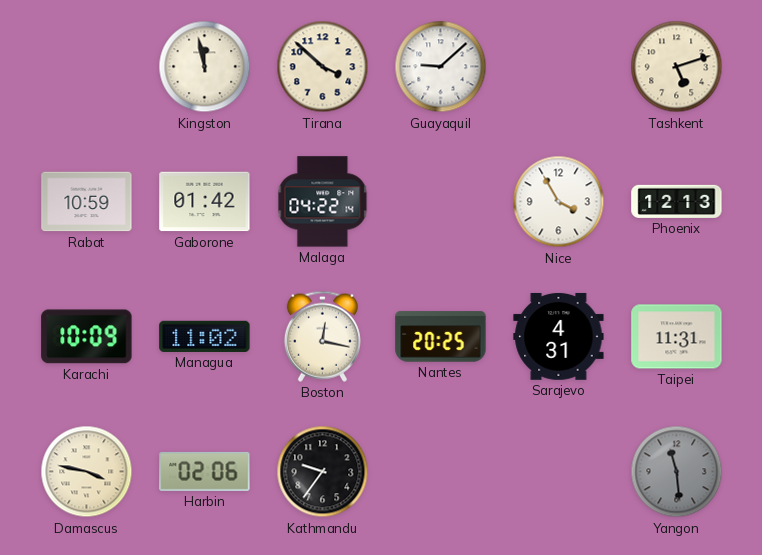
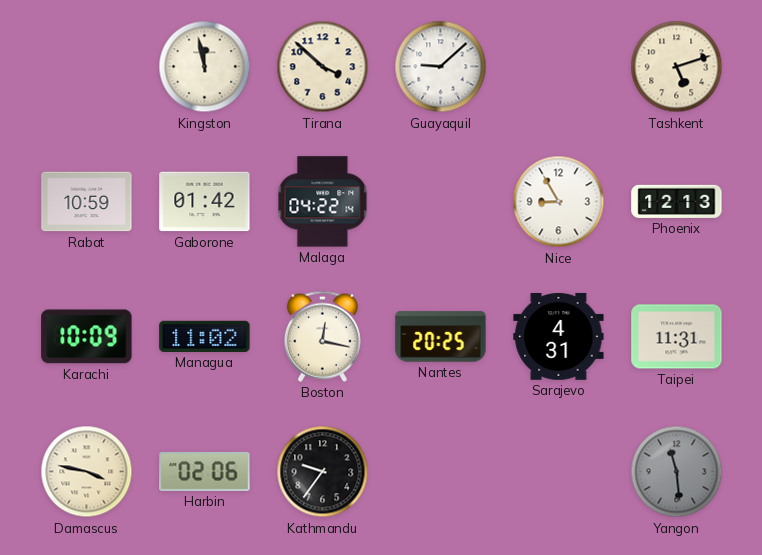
Nice: 3:55 -> 8:55 (559, 202)
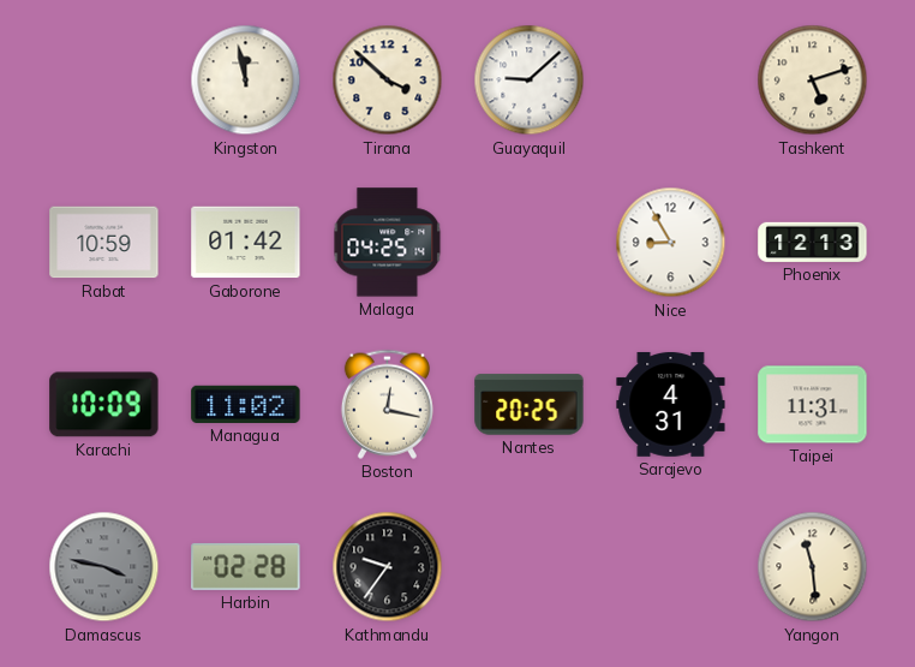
Malaga: 04:22 -> 04:25 (388, 243)
Damascus dial: cream -> grey (104, 567)
Harbin: 02:06 -> 02:28 (246, 566)
Yangon dial: grey -> cream (813, 567)
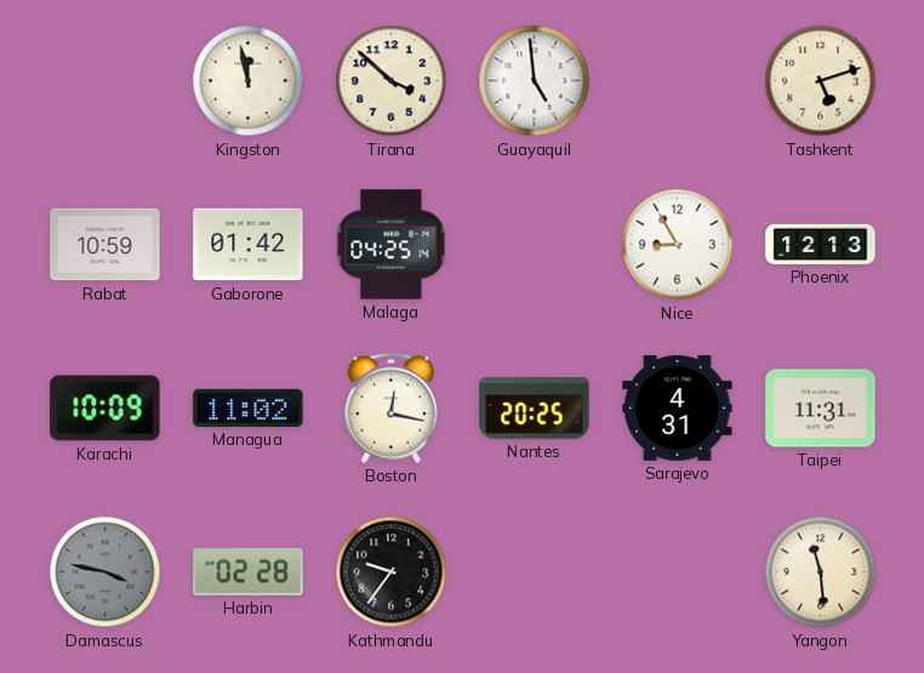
Guayaquil: 9:08 -> 4:59 (535, 81)
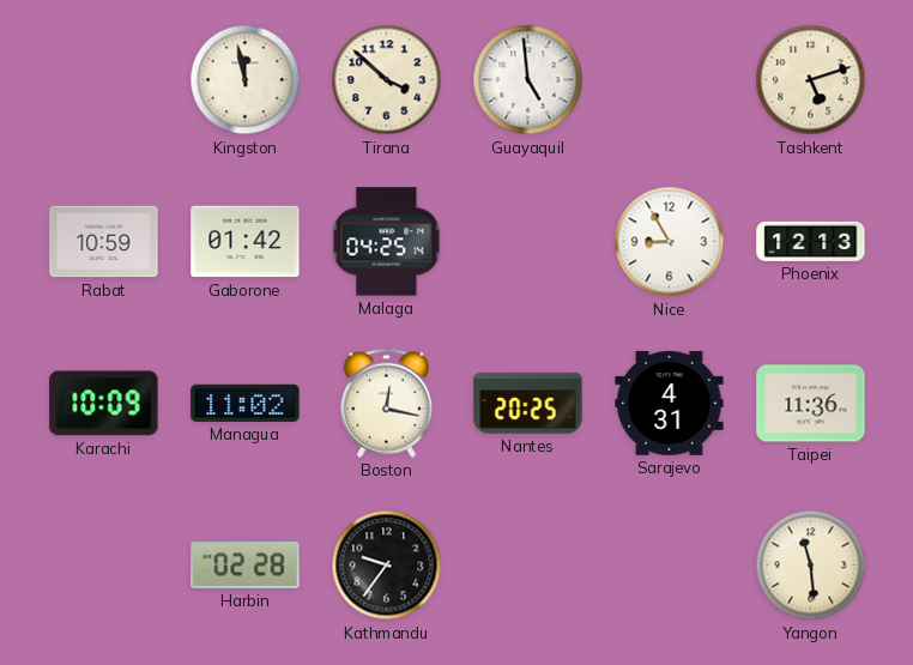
Taipei: 11:31 -> 11:36 (811, 404)
Damascus: 3:47 -> none (105, 572)
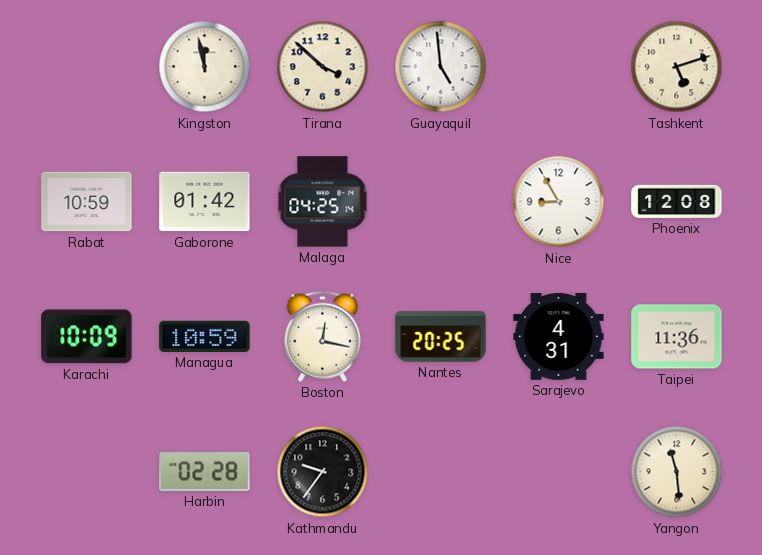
Phoenix: 12:13 -> 12:08 (677, 201)
Managua: 11:02 -> 10:59 (205, 336)
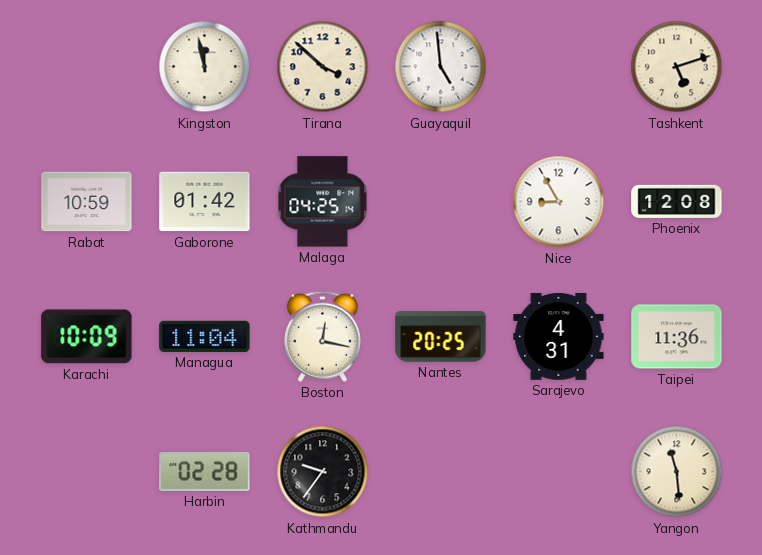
Managua: 10:59 -> 11:04 (205, 336)
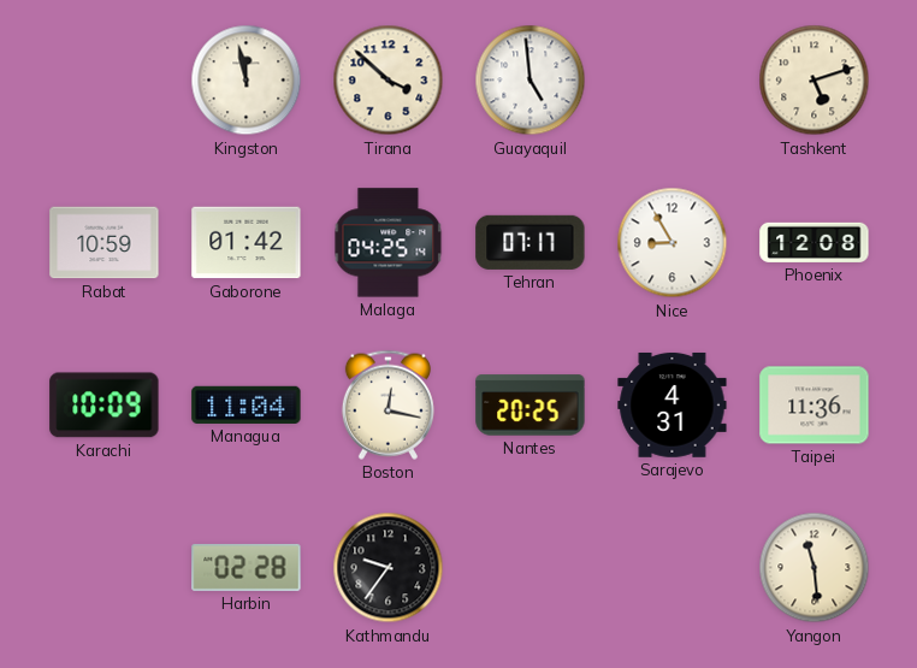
Tehran: none -> 07:17 (531, 242)
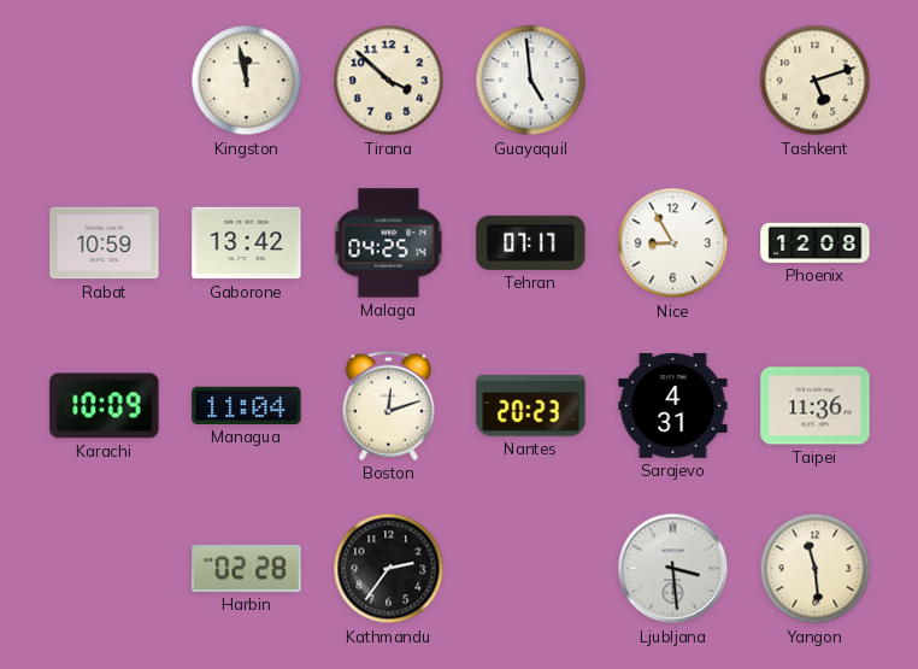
Gaborone: 01:42 -> 13:42 (247, 243)
Boston: 12:17 -> 12:12 (388, 405)
Nantes: 20:25 -> 20:23 (531, 406)
Kathmandu: 9:36 -> 2:36 (389, 569)
Ljubljana: none -> 3:29 (673, 569)
